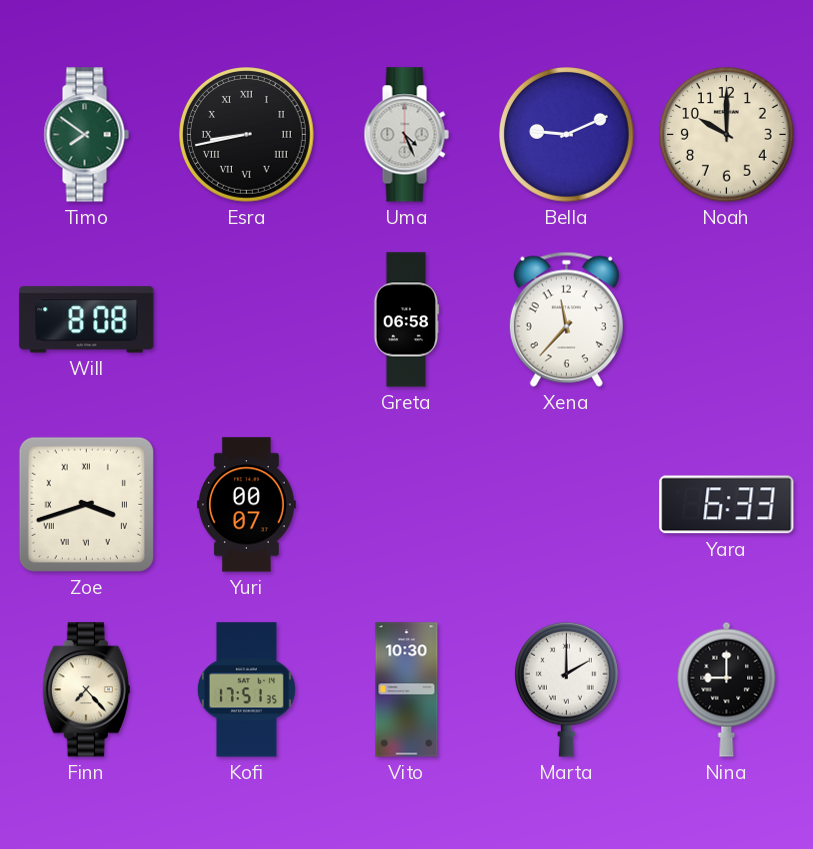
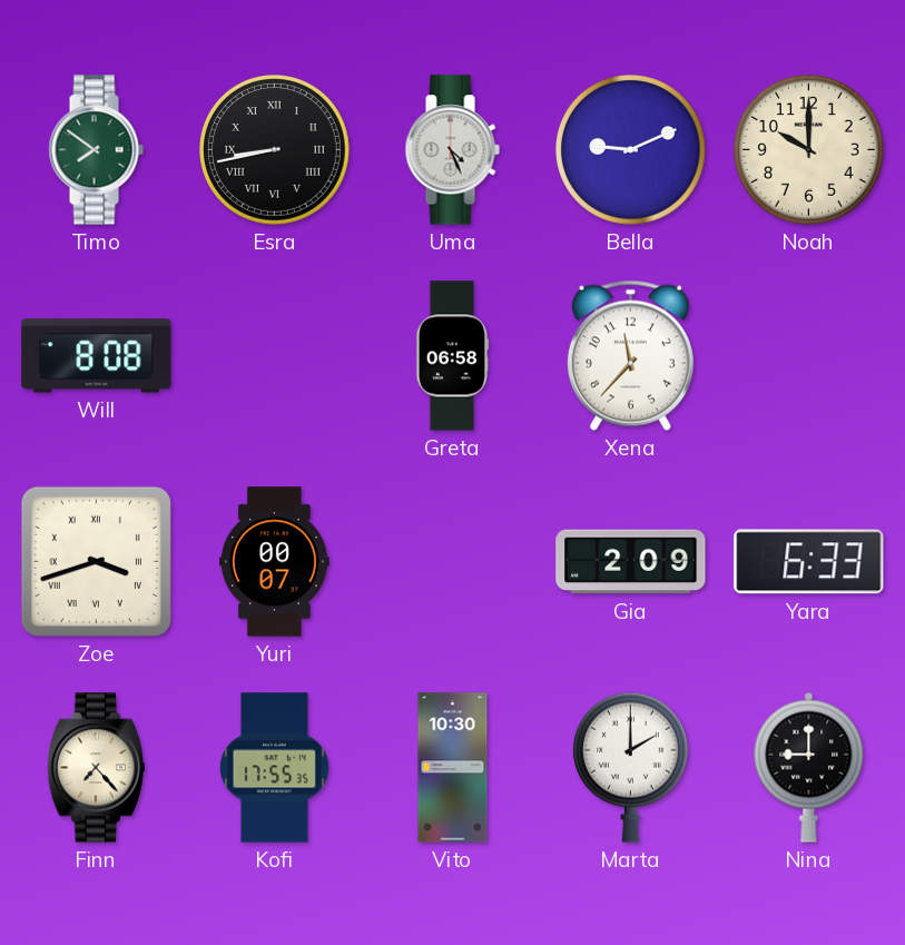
Gia: none -> 2:09 (631, 562)
Kofi: 17:51 -> 17:55 (274, 768)
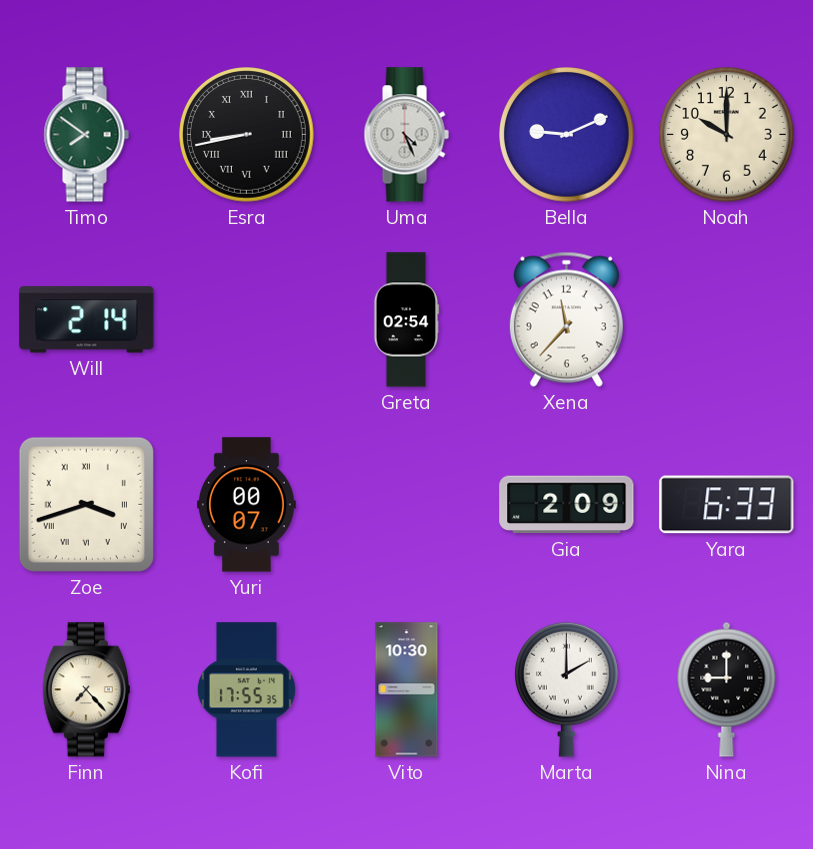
Will: 8:08 -> 2:14 (87, 320)
Greta: 06:58 -> 02:54 (406, 320)
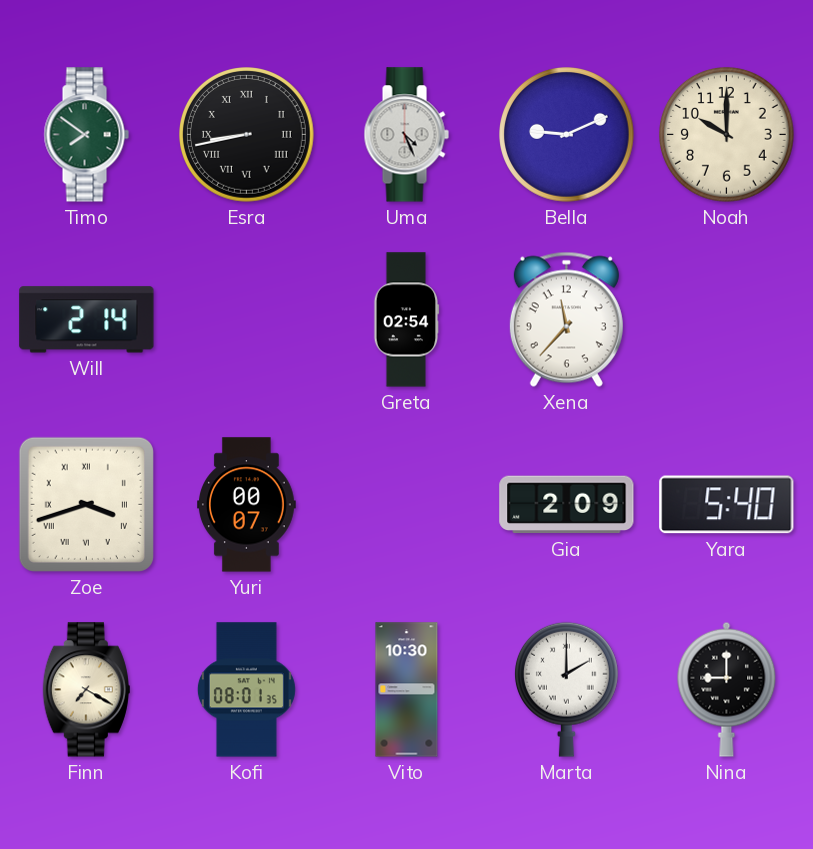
Yara: 6:33 -> 5:40 (727, 505)
Finn: 7:23 -> 7:20 (86, 690)
Kofi: 17:55 -> 08:01 (246, 690)
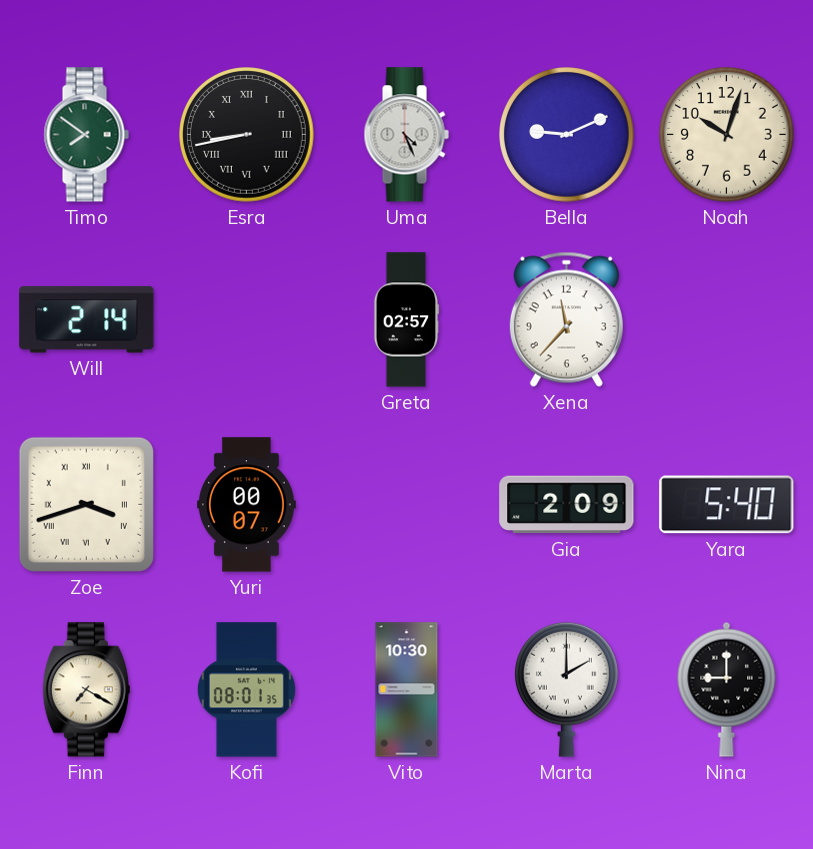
Noah: 10:00 -> 10:03 (727, 135)
Greta: 02:54 -> 02:57 (406, 320)
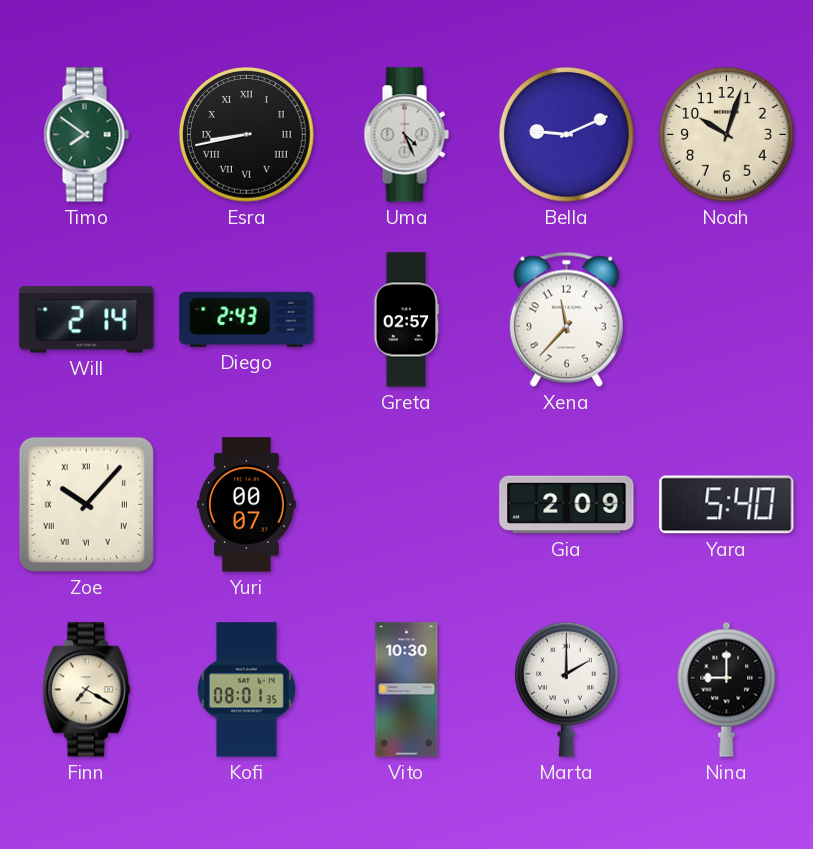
Diego: none -> 2:43 (247, 319)
Zoe: 3:42 -> 10:07 (86, 504)
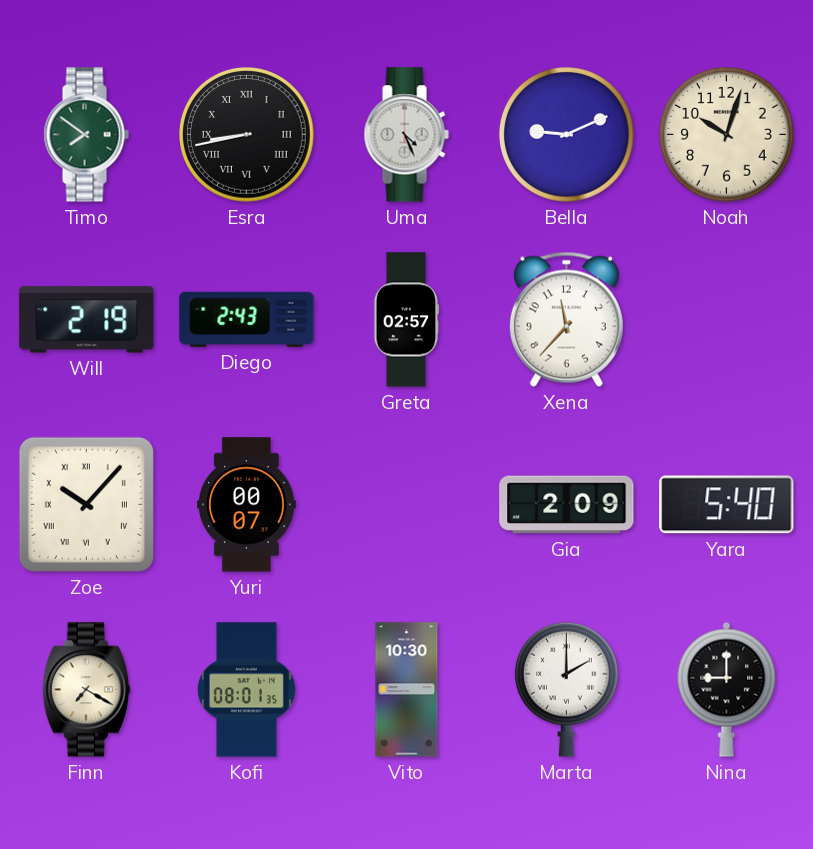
Will: 2:14 -> 2:19 (87, 320)
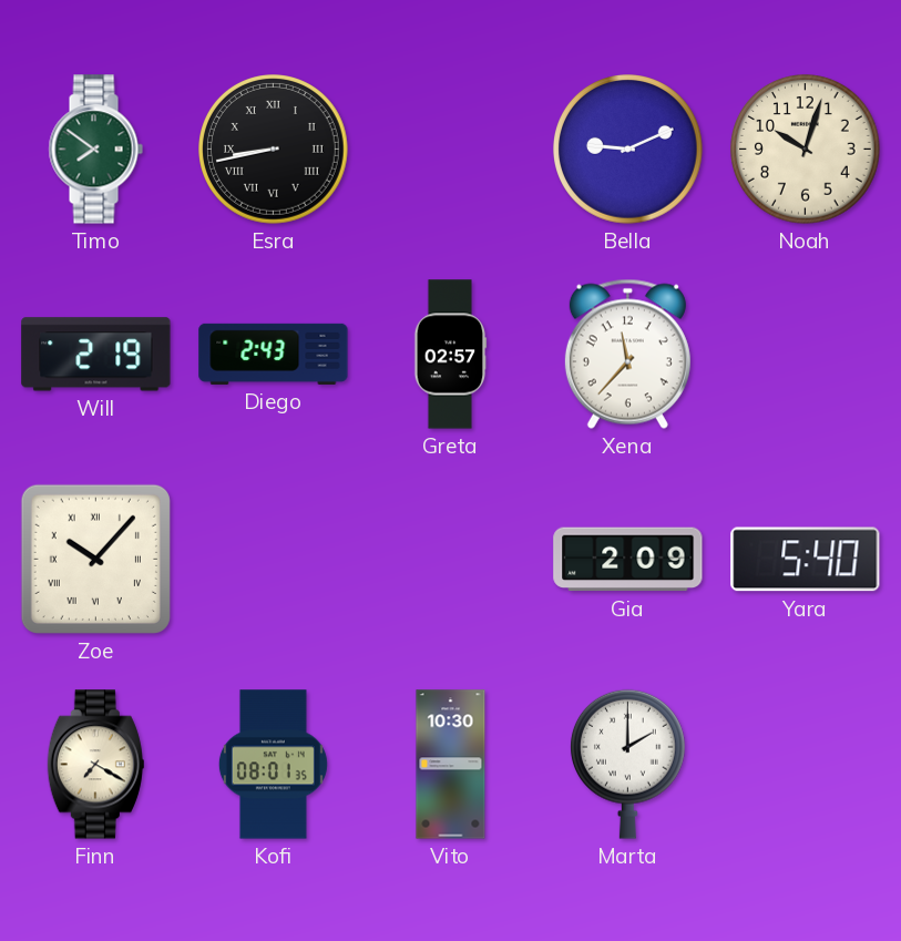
Uma: 4:26 -> none (406, 135)
Yuri: 00:07 -> none (247, 505)
Nina: 9:00 -> none (727, 689)
